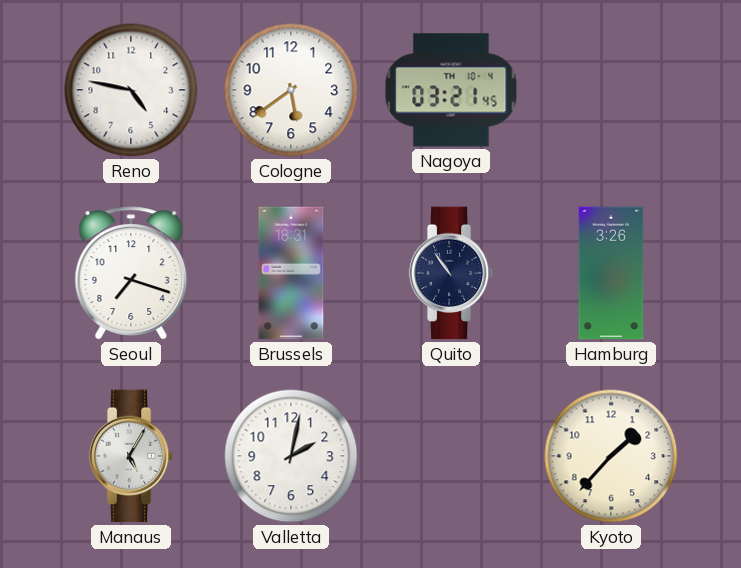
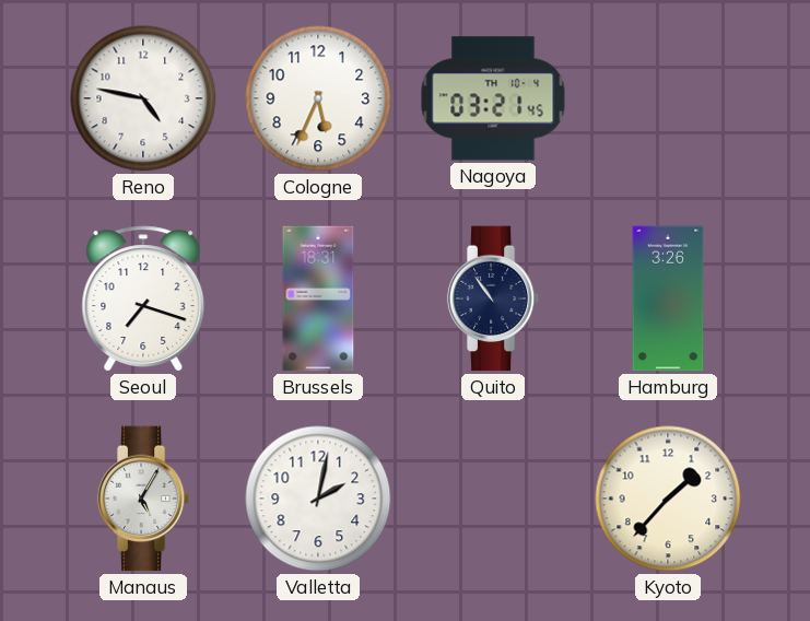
Cologne: 5:39 -> 5:34 (318, 98)
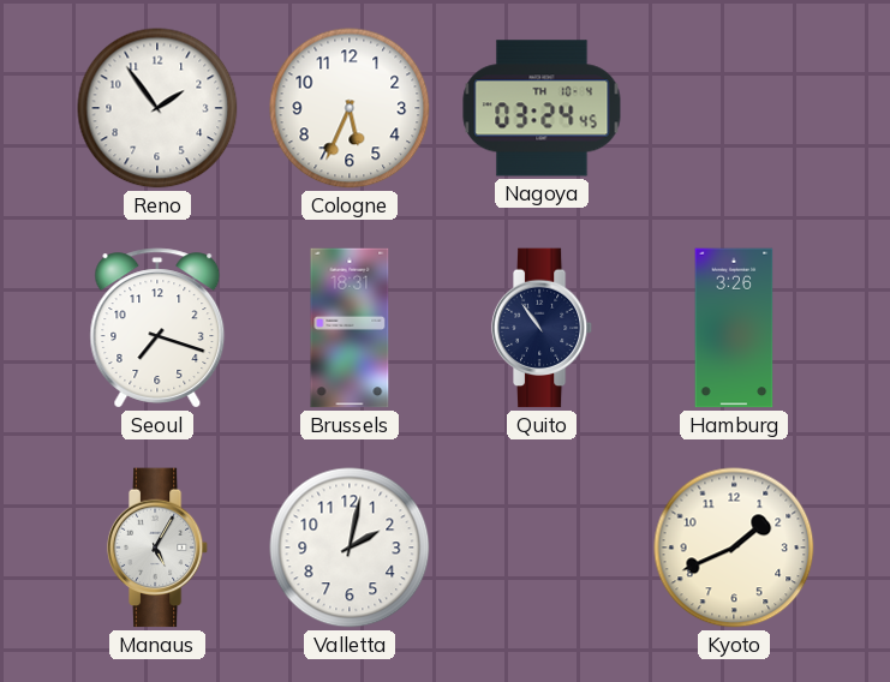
Reno: 4:47 -> 1:54 (157, 108)
Nagoya: 03:21 -> 03:24 (542, 108)
Kyoto: 1:37 -> 1:41 (734, 548)
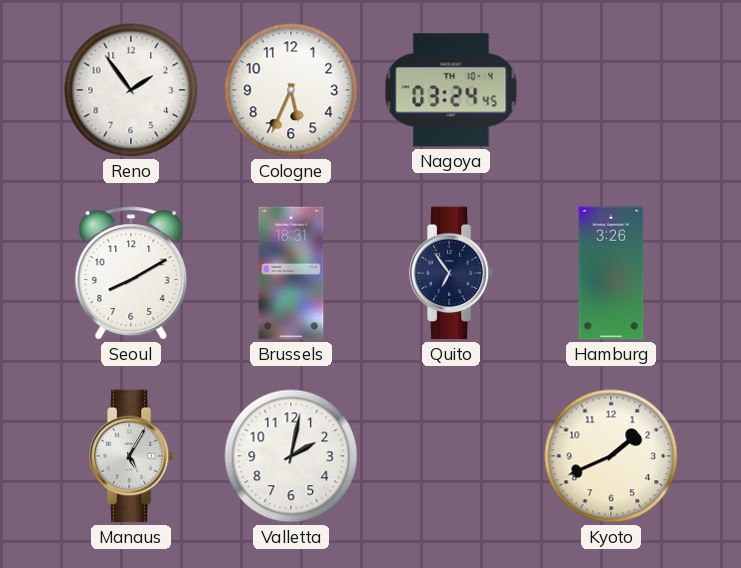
Seoul: 7:18 -> 8:10 (131, 273)
Quito: 10:54 -> 6:54 (451, 273)
